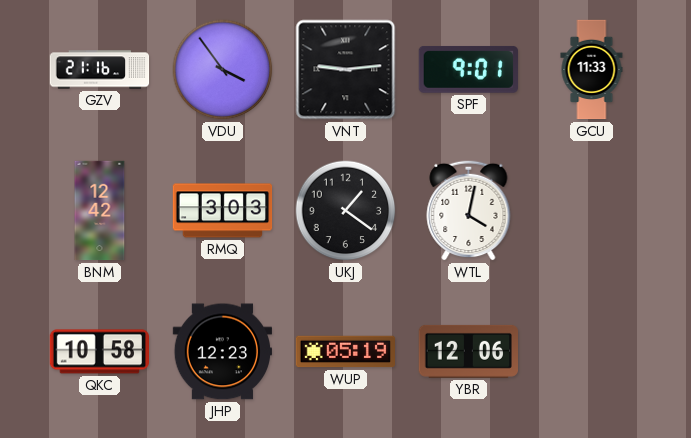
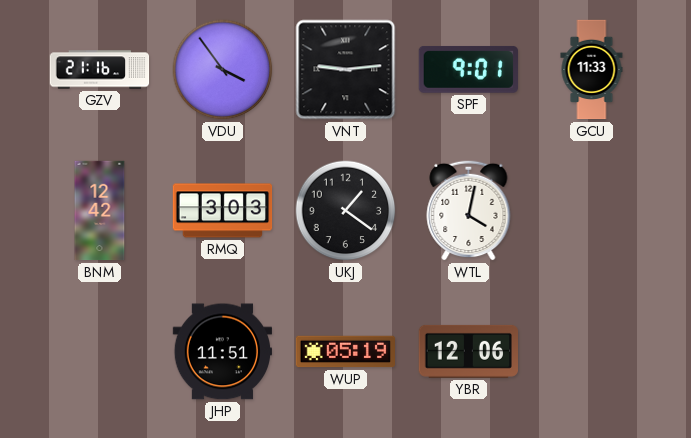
QKC: 10:58 -> none (99, 352)
JHP: 12:23 -> 11:51 (222, 352)
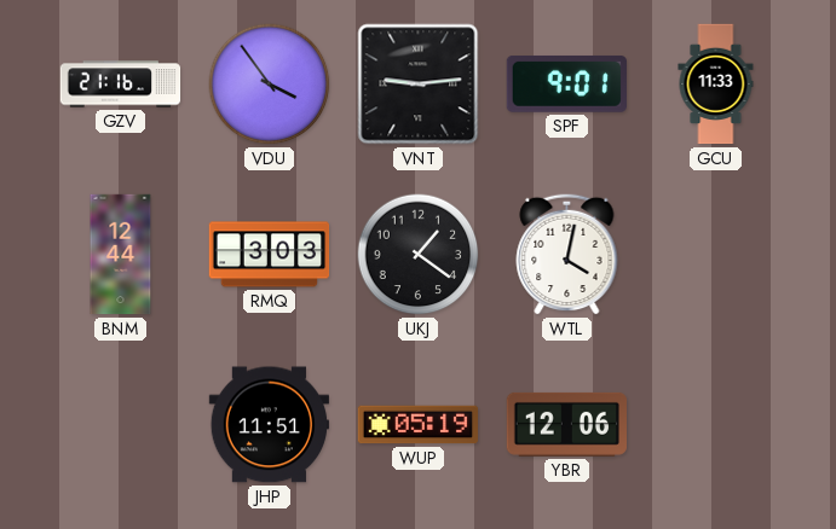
BNM: 12:42 -> 12:44 (121, 255)
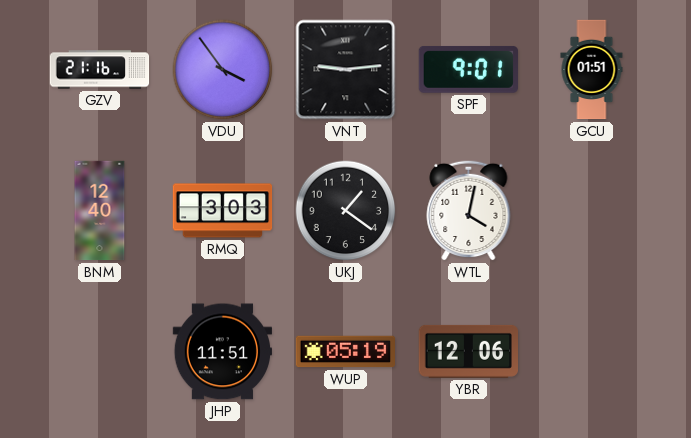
GCU: 11:33 -> 01:51 (592, 70)
BNM: 12:44 -> 12:40 (100, 211)
